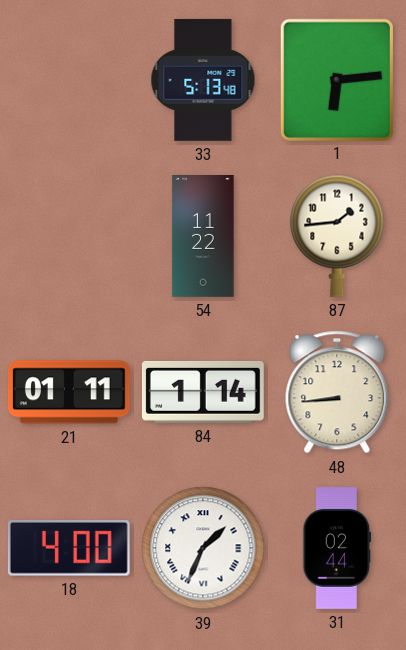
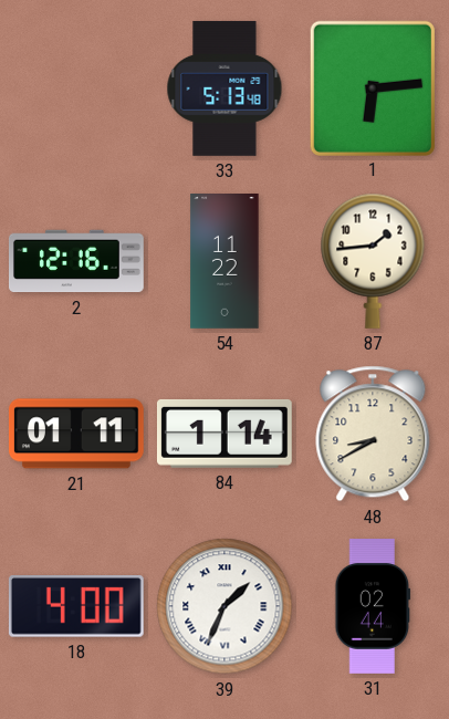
2: none -> 12:16 (77, 261)
48: 8:44 -> 8:40 (373, 434)
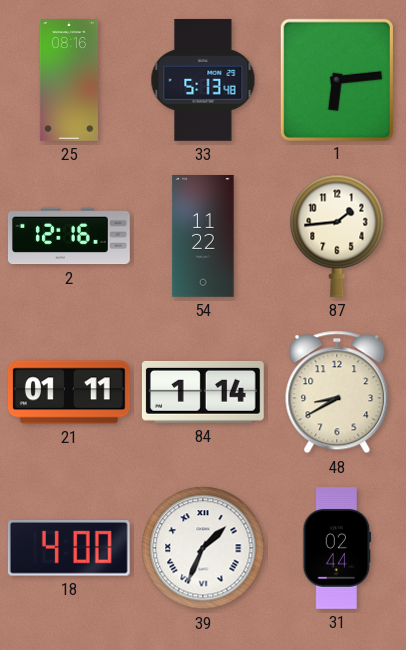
25: none -> 08:16 (69, 81)
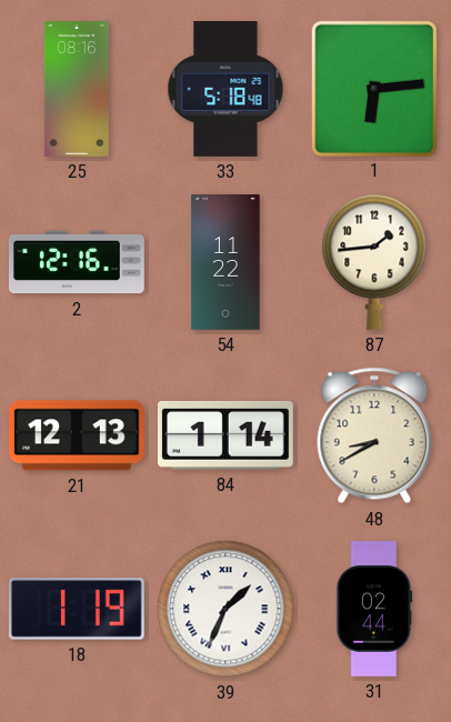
33: 5:13 -> 5:18 (225, 89)
21: 01:11 -> 12:13 (77, 435)
18: 4:00 -> 1:19 (77, 610)
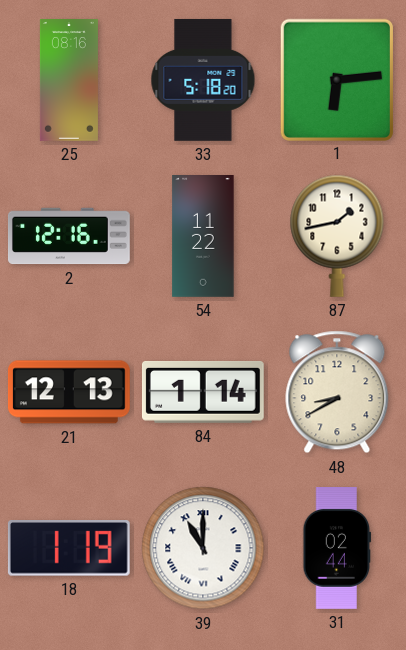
33: 5:18:48 -> 5:18:20 (203, 80)
87: 1:44 -> 1:43 (337, 236)
39: 1:34 -> 11:00 (203, 548)
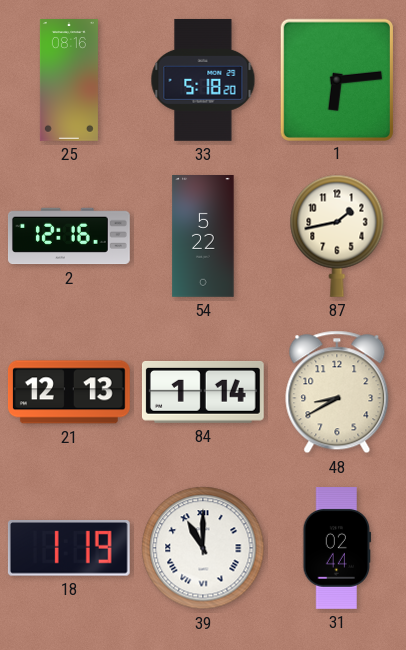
54: 11:22 -> 5:22 (203, 237)
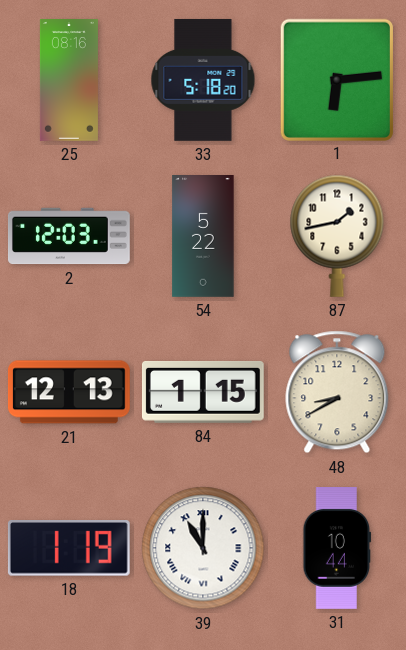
2: 12:16 -> 12:03 (70, 236)
84: 1:14 -> 1:15 (203, 392)
31: 02:44 -> 10:44 (337, 549)
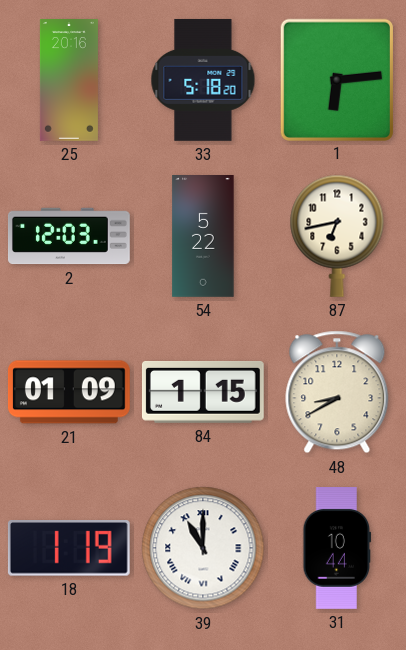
25: 08:16 -> 20:16 (69, 81)
87: 1:43 -> 6:43 (337, 236)
21: 12:13 -> 01:09 (69, 392)
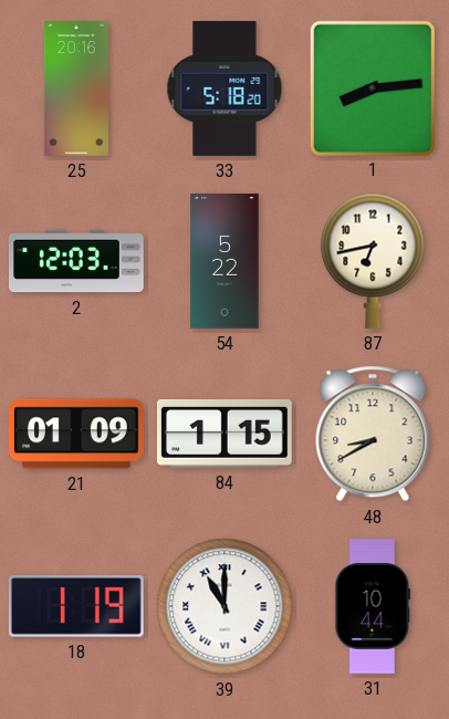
1: 6:14 -> 8:14 (373, 87)
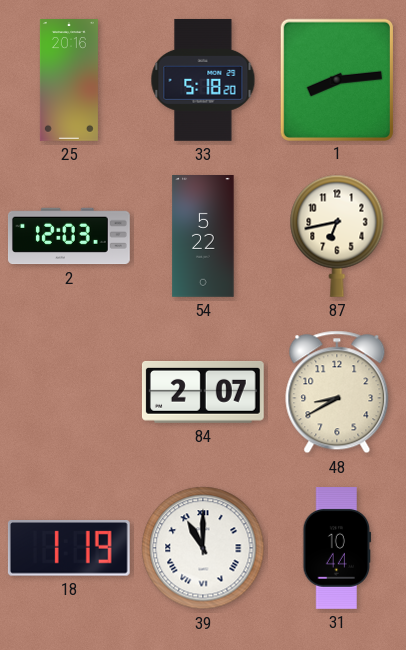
21: 01:09 -> none (76, 434)
84: 1:15 -> 2:07 (203, 392)
